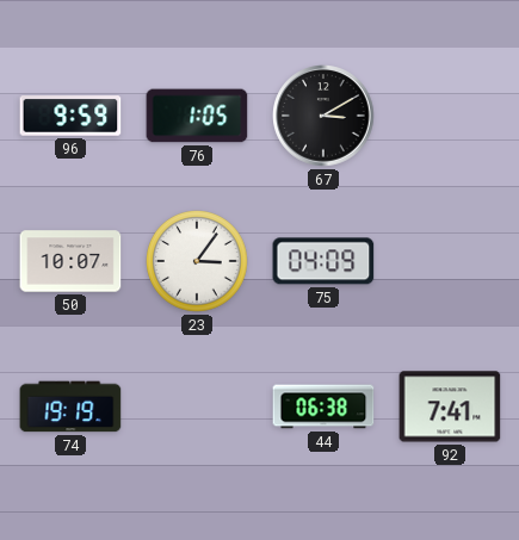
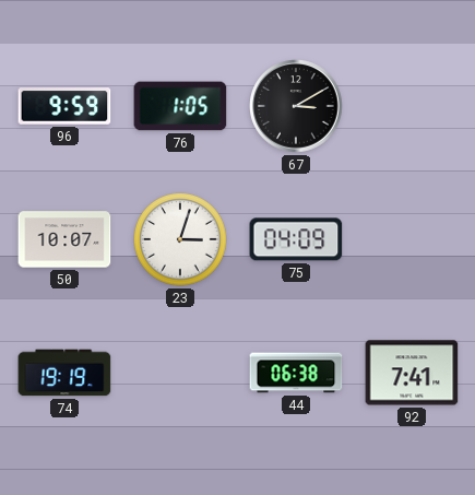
23: 3:06 -> 3:03 (181, 240)
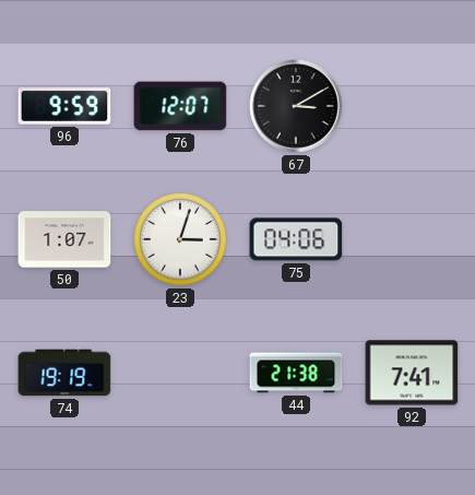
76: 1:05 -> 12:07 (180, 106)
50: 10:07 -> 1:07 (64, 239)
75: 04:09 -> 04:06 (296, 239)
44: 06:38 -> 21:38 (296, 373)
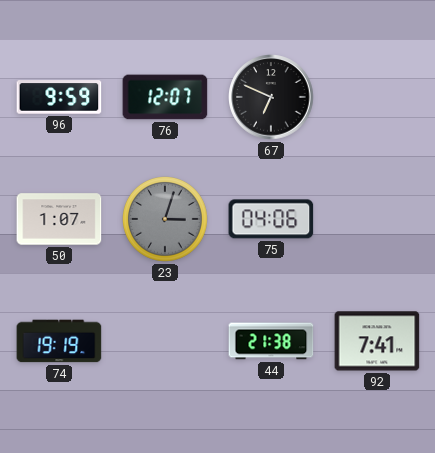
67: 3:10 -> 6:49 (271, 97)
23 dial: white -> grey (166, 220)
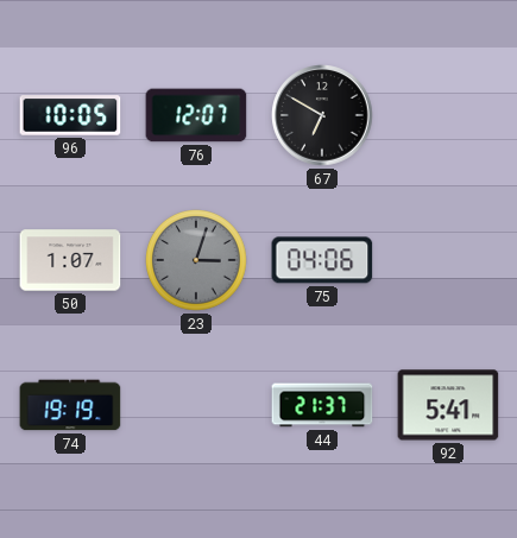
96: 9:59 -> 10:05 (70, 115)
67: 6:49 -> 6:50 (322, 115)
44: 21:38 -> 21:37 (322, 405)
92: 7:41 -> 5:41 (448, 405)
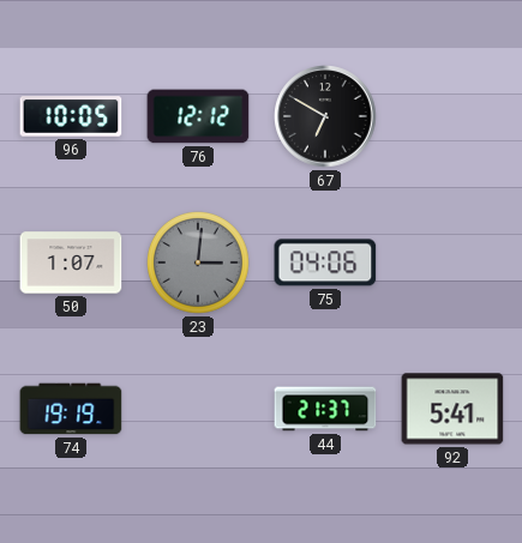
76: 12:07 -> 12:12 (198, 116)
23: 3:03 -> 3:01 (199, 264)
